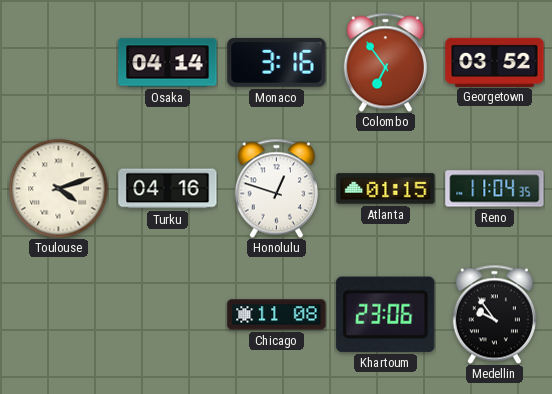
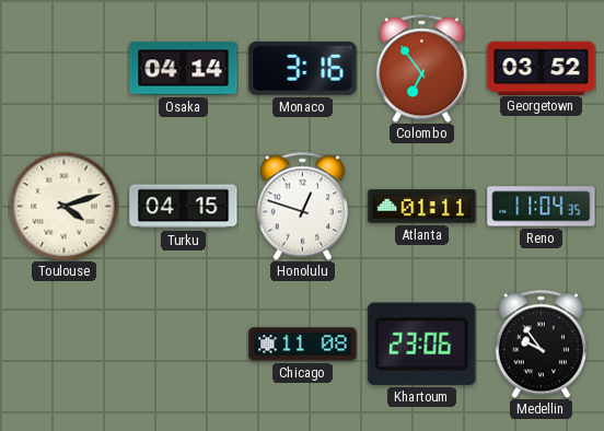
Turku: 04:16 -> 04:15 (184, 207)
Atlanta: 01:15 -> 01:11 (422, 207)
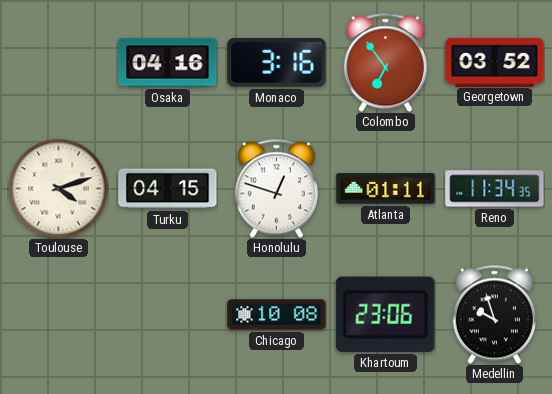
Osaka: 04:14 -> 04:16 (168, 63)
Reno: 11:04 -> 11:34 (495, 189)
Chicago: 11:08 -> 10:08 (277, 315)
Medellin: 9:54 -> 9:57 (494, 314)
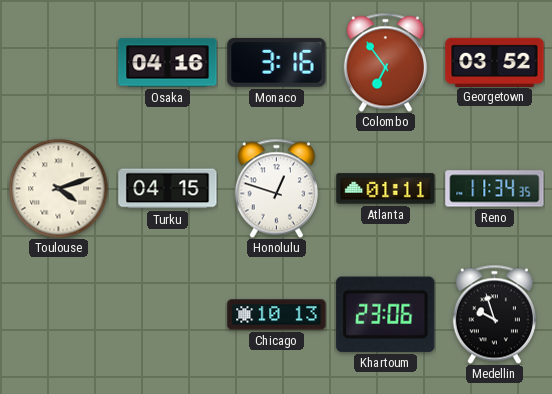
Chicago: 10:08 -> 10:13 (277, 315)
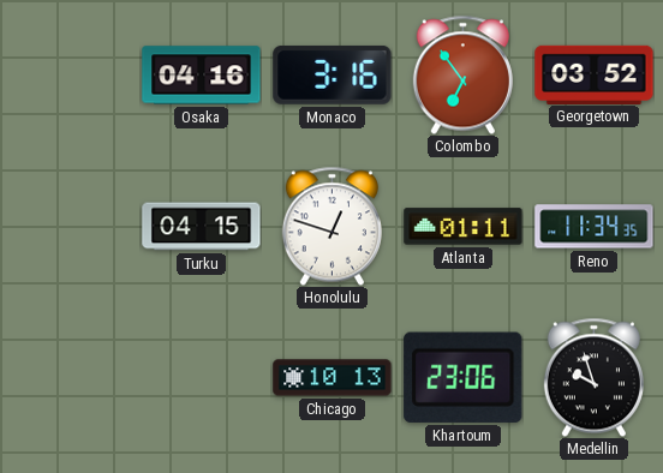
Toulouse: 4:12 -> none (59, 189)
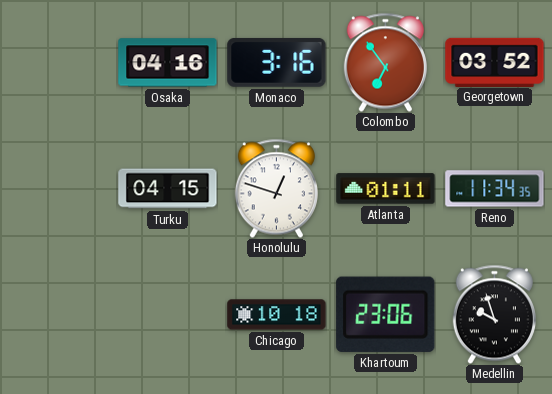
Chicago: 10:13 -> 10:18 (277, 315)
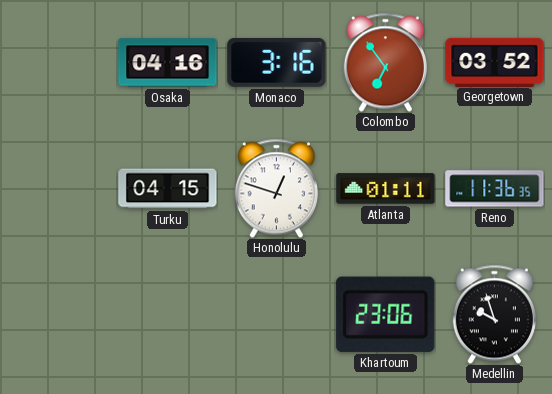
Reno: 11:34 -> 11:36 (495, 189)
Chicago: 10:18 -> none (277, 315)
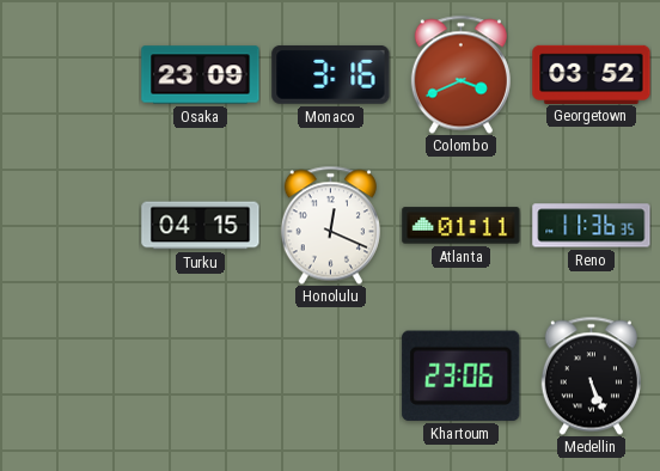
Osaka: 04:16 -> 23:09 (201, 75)
Colombo: 6:54 -> 3:41 (460, 74)
Honolulu: 12:48 -> 12:19 (330, 225)
Medellin: 9:57 -> 5:26 (591, 375)
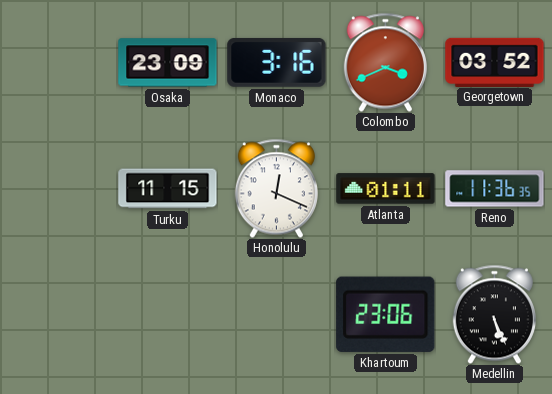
Turku: 04:15 -> 11:15 (168, 189)
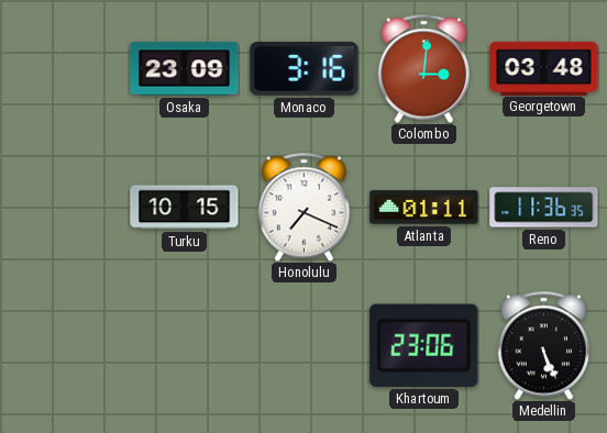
Colombo: 3:41 -> 3:01 (423, 68)
Georgetown: 03:52 -> 03:48 (544, 68)
Turku: 11:15 -> 10:15 (185, 208)
Honolulu: 12:19 -> 7:19 (304, 207)
